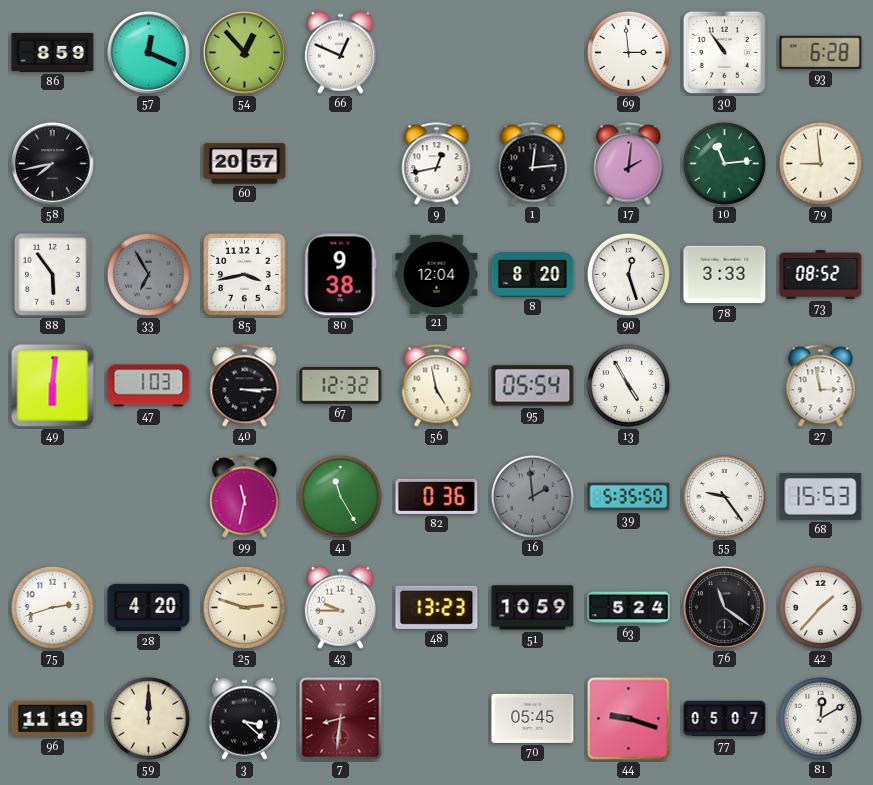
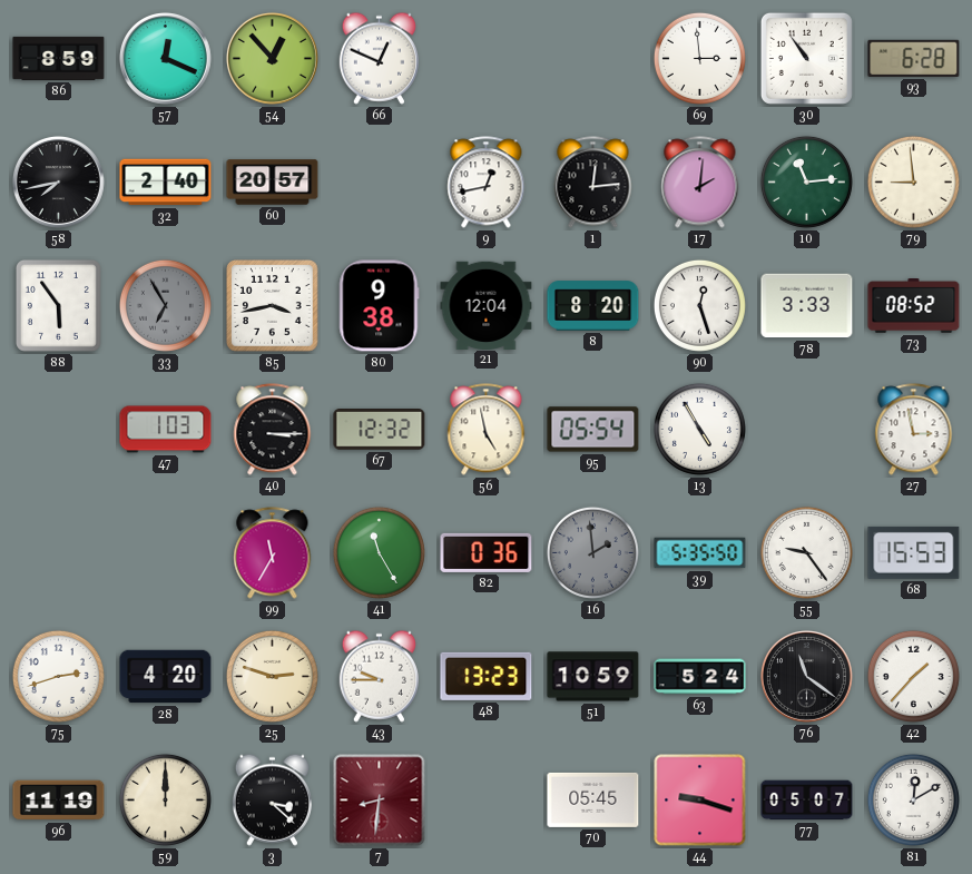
32: none -> 2:40 (166, 183)
49: 6:01 -> none (53, 386)
99: 11:32 -> 11:35 (273, 553)
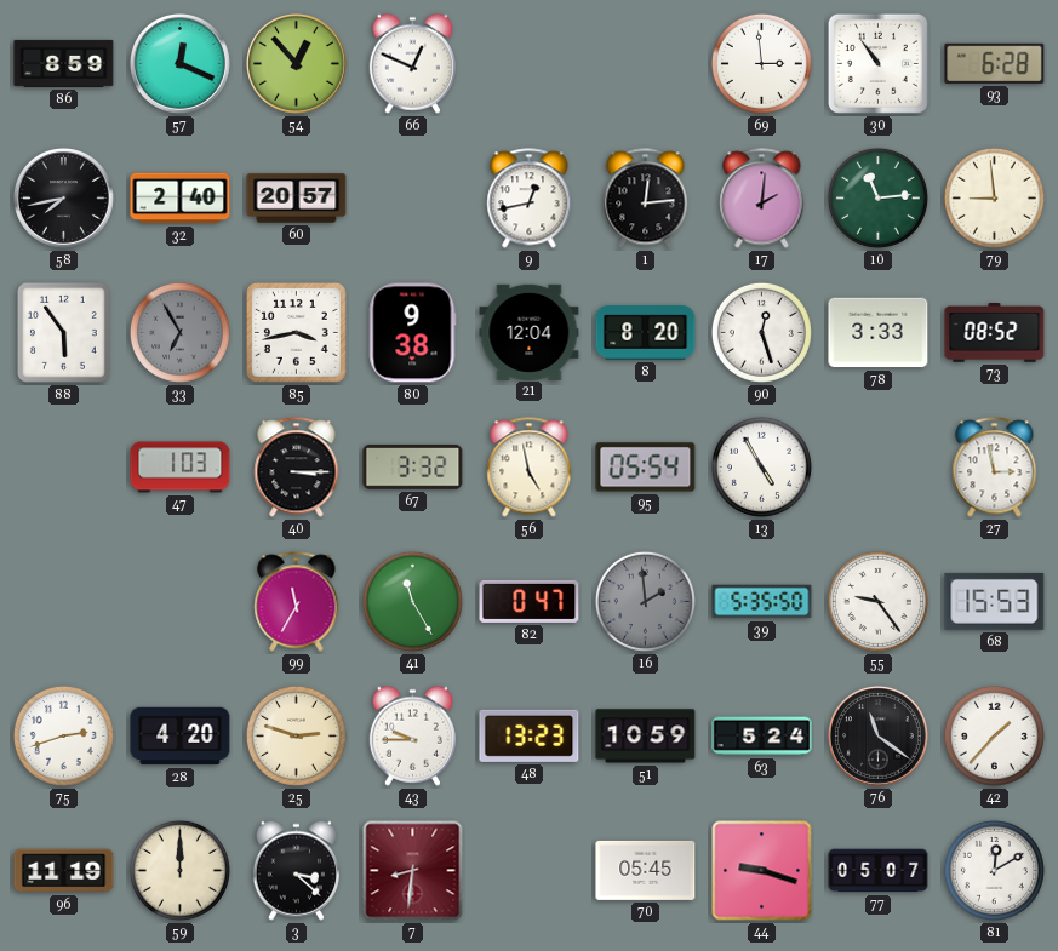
67: 12:32 -> 3:32 (413, 468)
82: 0:36 -> 0:47 (530, 601)
